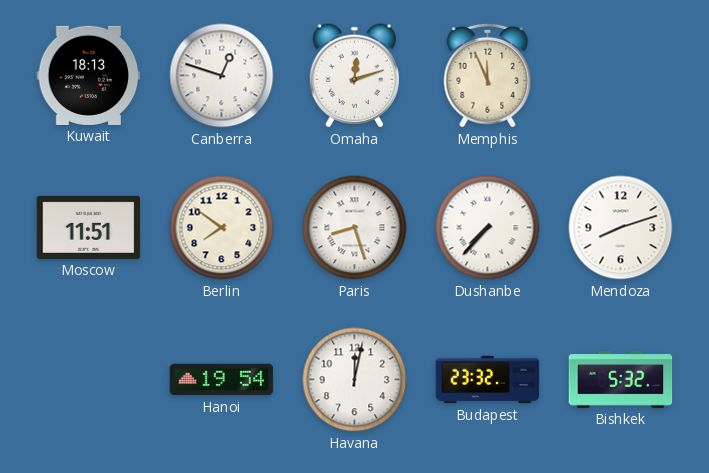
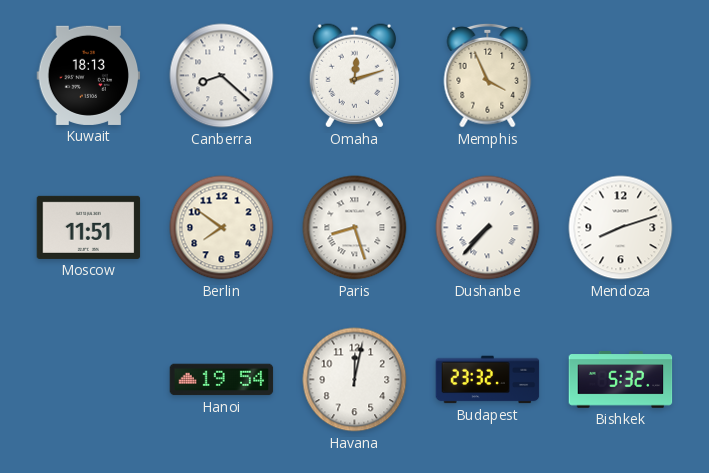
Canberra: 12:48 -> 8:22 (222, 76)
Memphis: 11:56 -> 3:56 (488, 75)
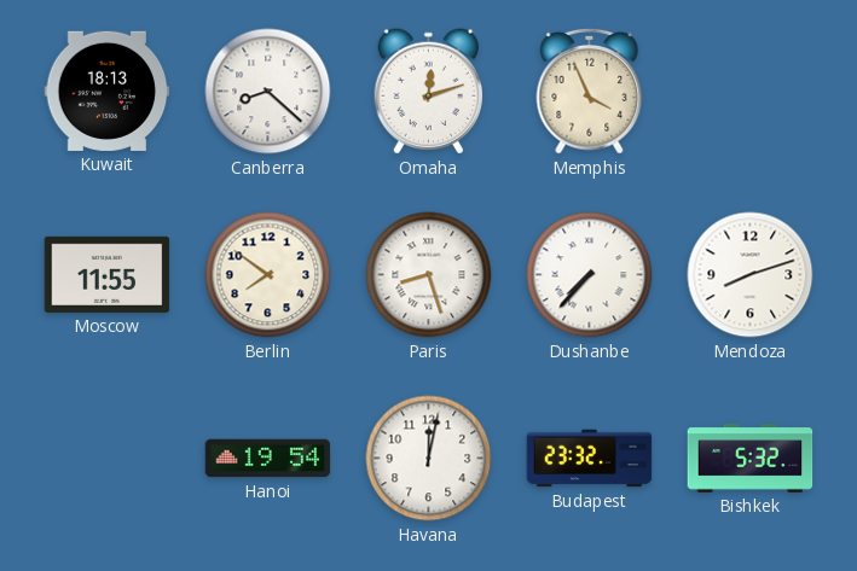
Moscow: 11:51 -> 11:55 (108, 274)
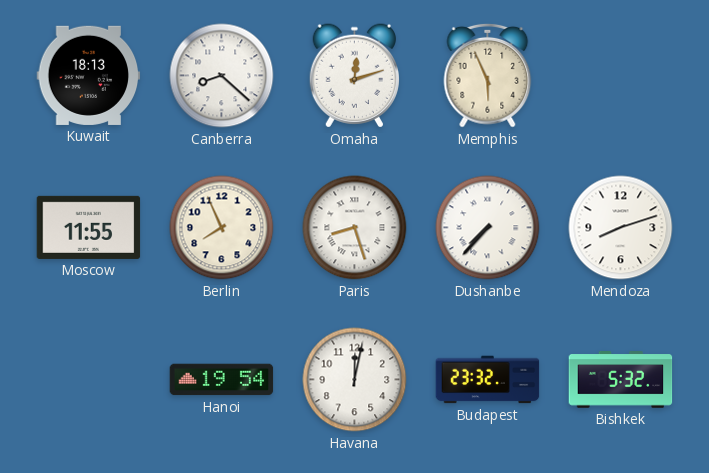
Memphis: 3:56 -> 5:56 (488, 75)
Berlin: 7:51 -> 7:56 (222, 228)
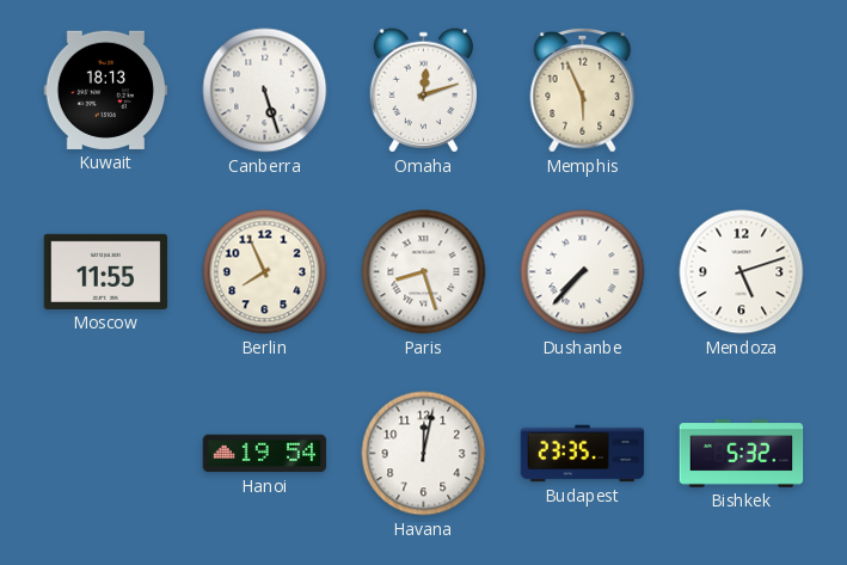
Canberra: 8:22 -> 5:27 (265, 91)
Mendoza: 8:12 -> 5:12 (742, 272)
Budapest: 23:32 -> 23:35 (583, 454)
